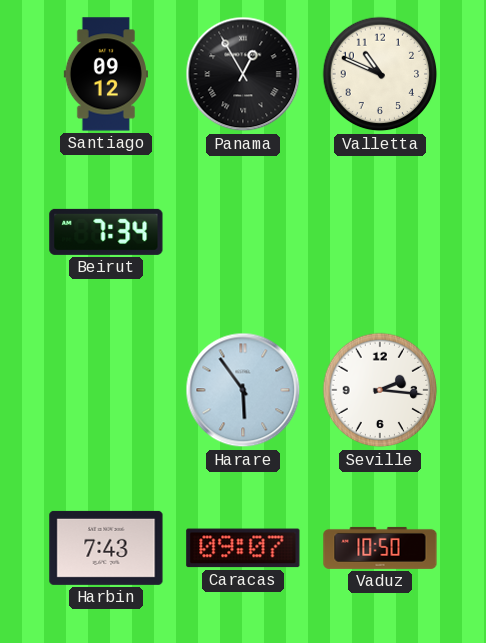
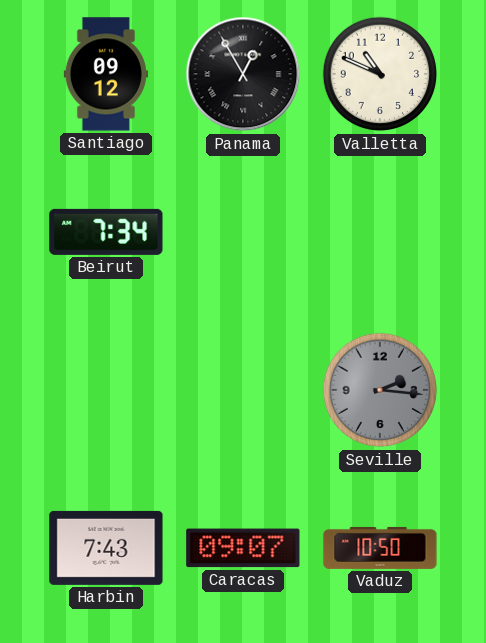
Harare: 5:54 -> none (243, 390)
Seville dial: white -> grey (380, 390)
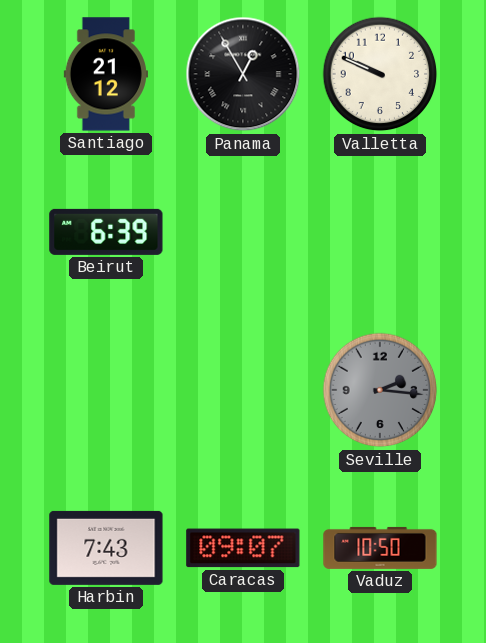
Santiago: 09:12 -> 21:12 (106, 74)
Valletta: 10:49 -> 9:49 (380, 74)
Beirut: 7:34 -> 6:39 (106, 232)
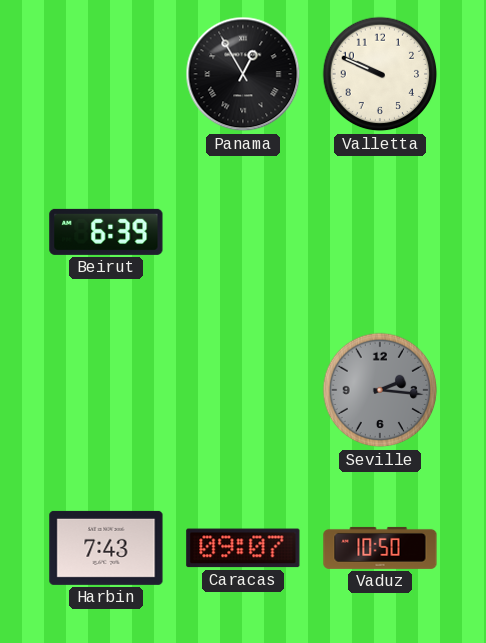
Santiago: 21:12 -> none (106, 74)
